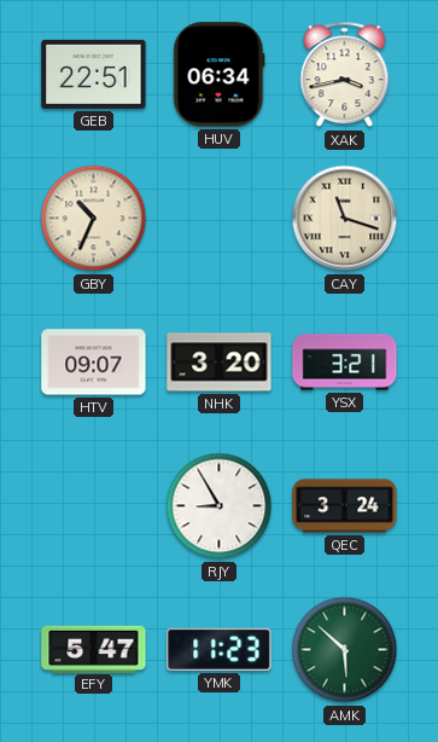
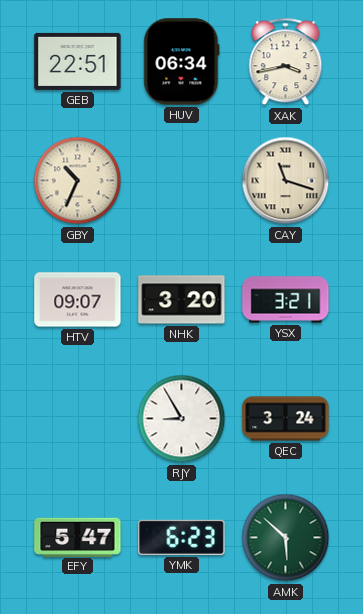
YMK: 11:23 -> 6:23 (182, 537)
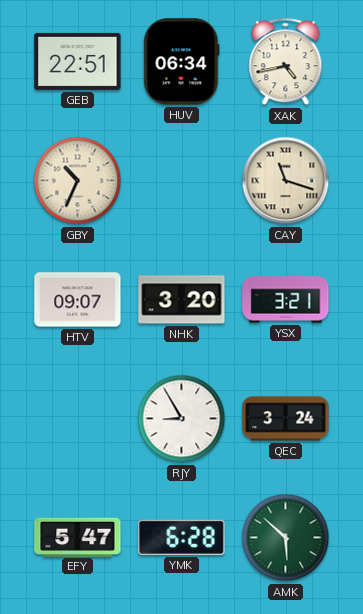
XAK: 3:43 -> 4:43 (286, 62)
YMK: 6:23 -> 6:28 (182, 537)
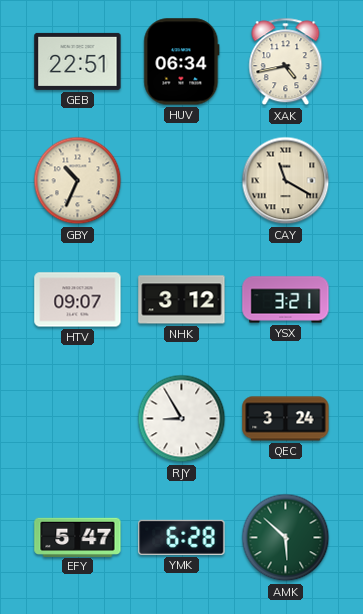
CAY: 11:18 -> 11:20 (286, 181)
NHK: 3:20 -> 3:12 (182, 300)
